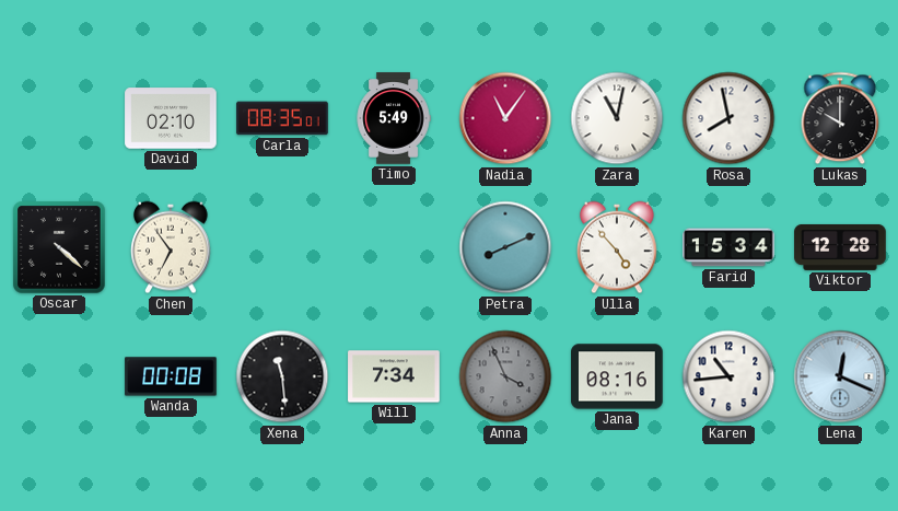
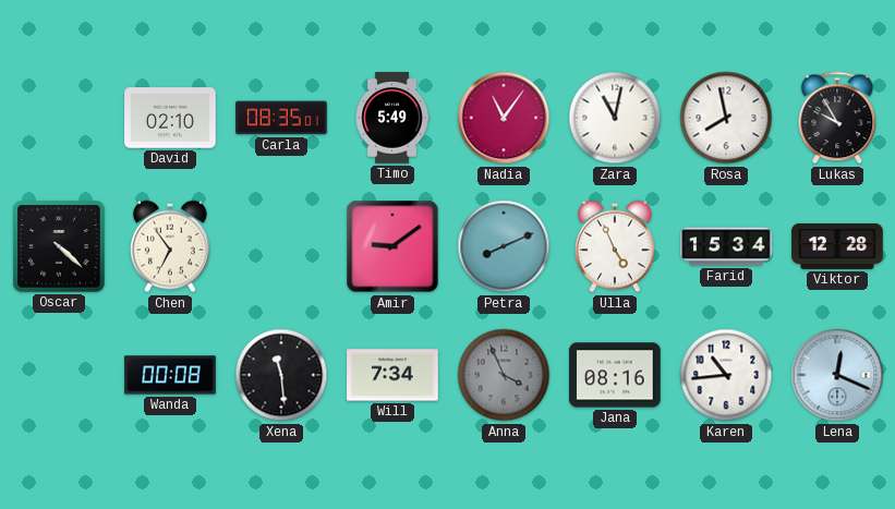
Lukas: 10:00 -> 9:55 (837, 118)
Amir: none -> 9:09 (392, 246)
Ulla: 4:53 -> 4:56 (615, 246)
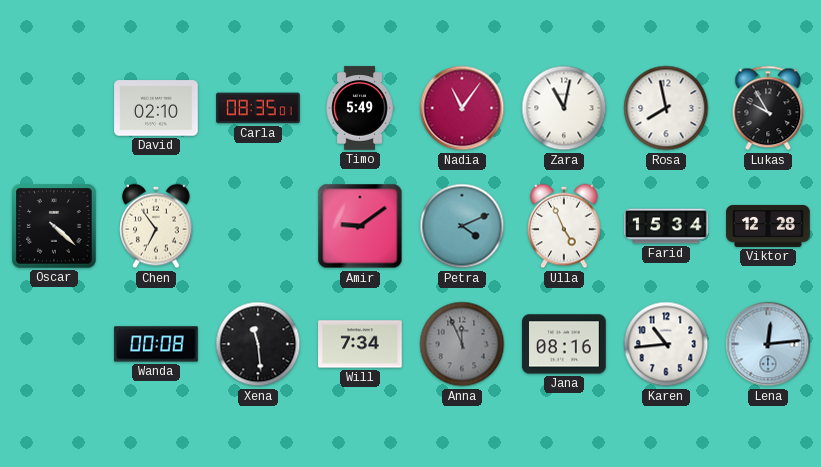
Petra: 8:11 -> 4:11 (462, 226)
Anna: 3:56 -> 11:56 (462, 344)
Lena: 12:19 -> 12:14 (768, 344)
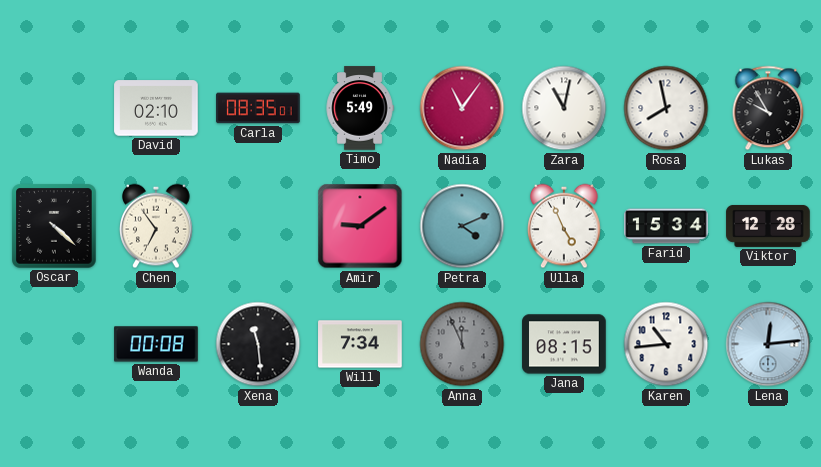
Jana: 08:16 -> 08:15 (564, 344)
